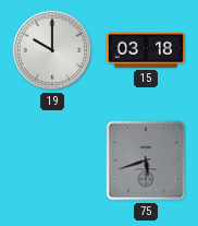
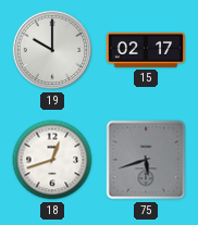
15: 03:18 -> 02:17 (145, 50)
18: none -> 12:42 (52, 160)
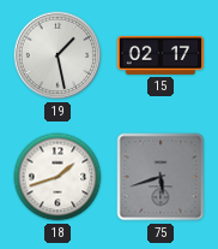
19: 10:00 -> 1:28 (57, 55)
18: 12:42 -> 1:42 (57, 177)
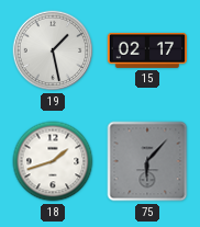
75: 5:42 -> 6:07 (147, 161)
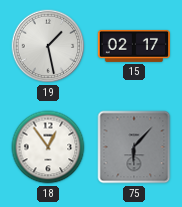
18: 1:42 -> 12:54 (48, 147)
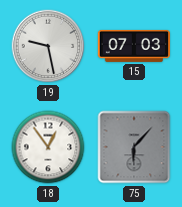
19: 1:28 -> 9:28 (48, 46)
15: 02:17 -> 07:03 (133, 46)
